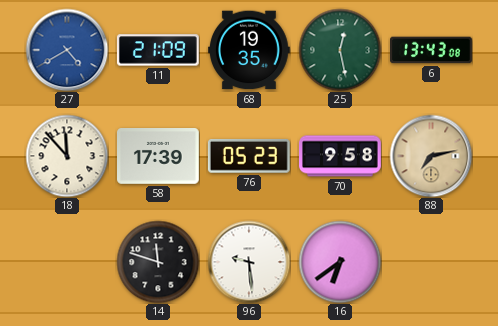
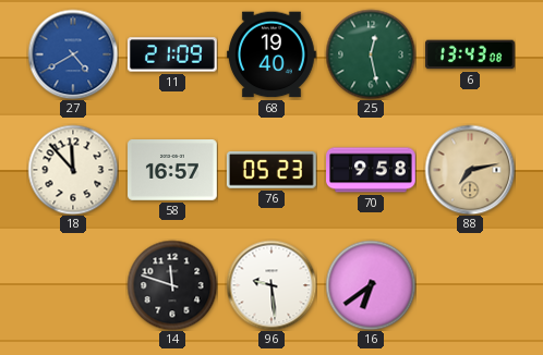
68: 19:35 -> 19:40 (271, 54)
58: 17:39 -> 16:57 (173, 171)
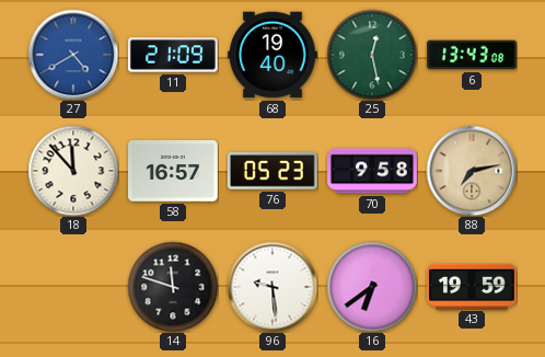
43: none -> 19:59 (473, 286)
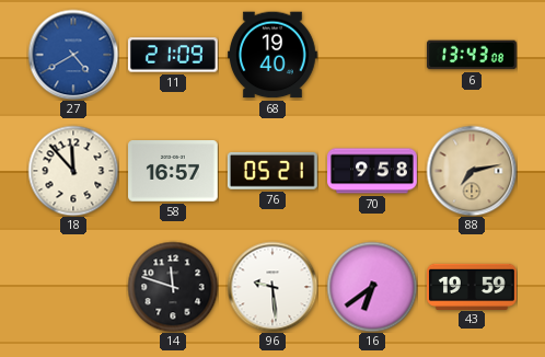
25: 12:28 -> none (372, 55)
76: 05:23 -> 05:21 (272, 171)
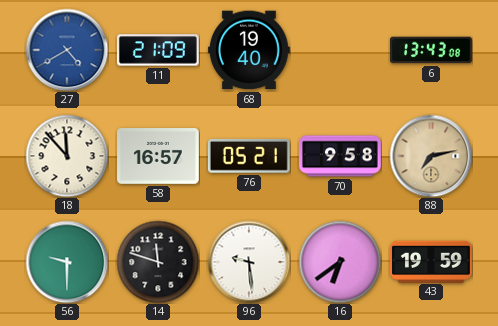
56: none -> 9:30 (67, 262)
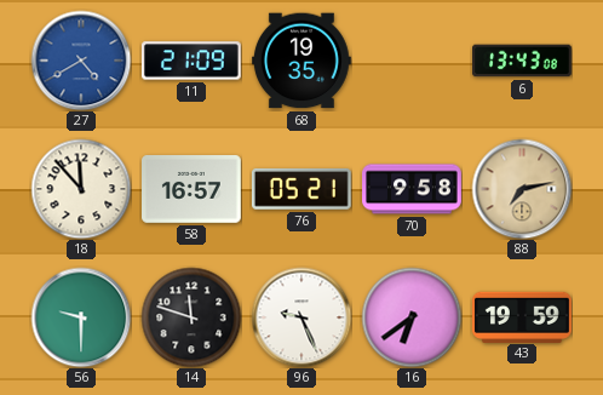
68: 19:40 -> 19:35 (301, 61)
96: 9:29 -> 9:26 (301, 317)
